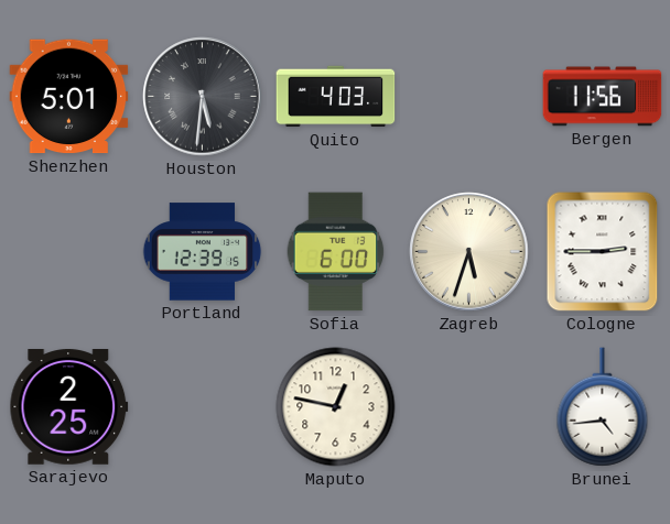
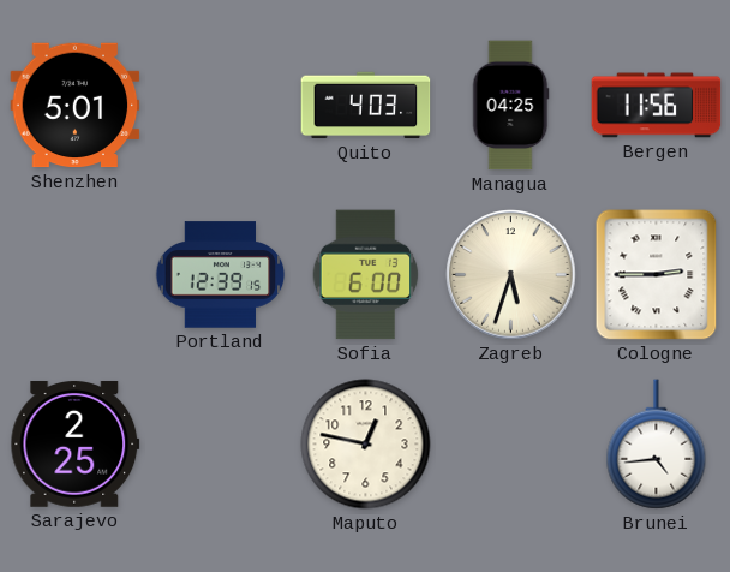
Houston: 5:31 -> none (203, 97)
Managua: none -> 04:25 (510, 106)
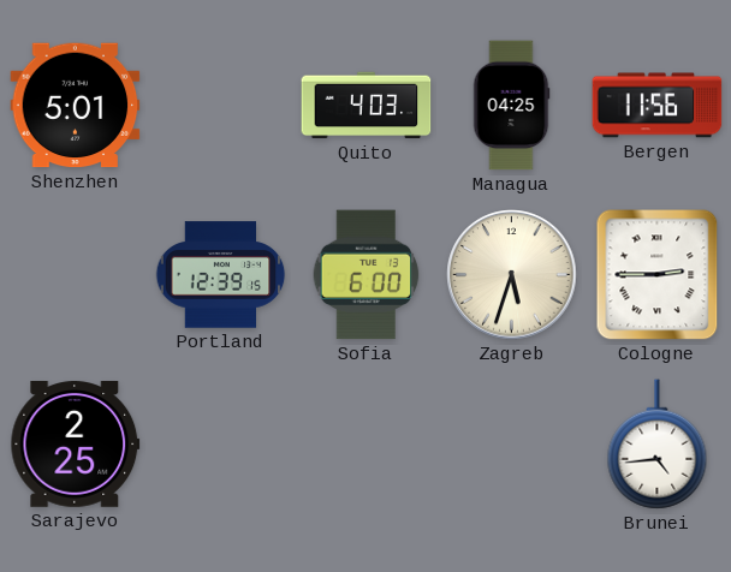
Maputo: 12:47 -> none (366, 445)
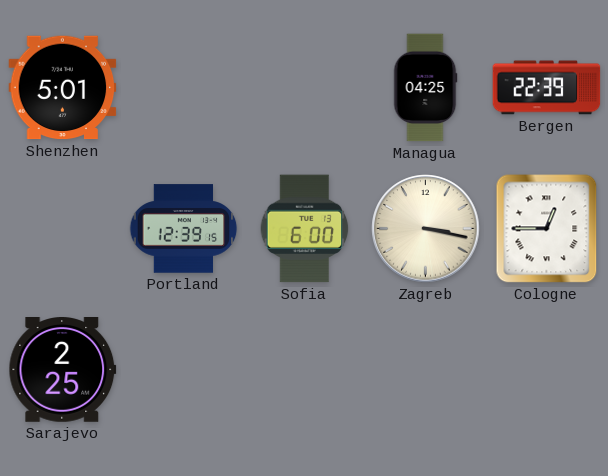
Quito: 4:03 -> none (367, 106)
Bergen: 11:56 -> 22:39 (547, 88)
Zagreb: 5:33 -> 3:17 (426, 229)
Cologne: 2:45 -> 12:45 (547, 229)
Brunei: 4:44 -> none (658, 445)
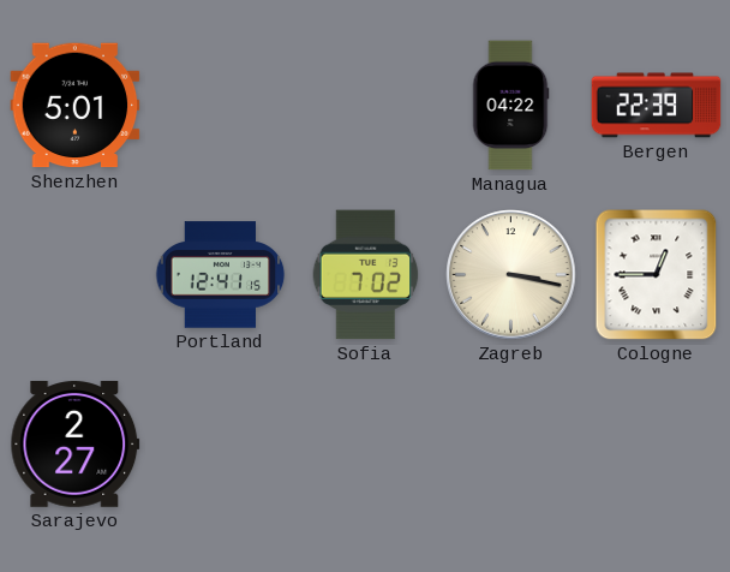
Managua: 04:25 -> 04:22 (510, 106)
Portland: 12:39 -> 12:41 (221, 275)
Sofia: 6:00 -> 7:02 (366, 275)
Sarajevo: 2:25 -> 2:27 (76, 445)
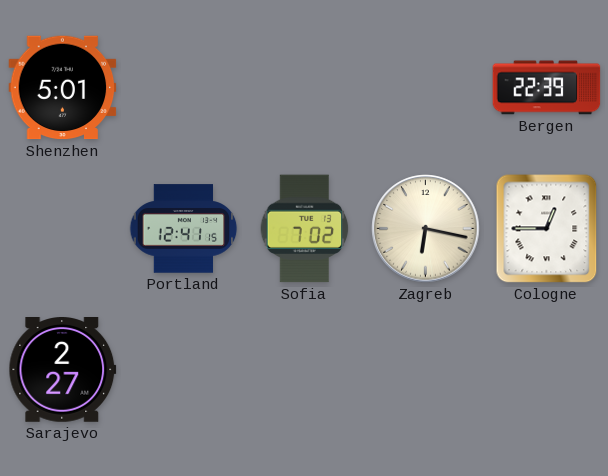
Managua: 04:22 -> none (510, 106)
Zagreb: 3:17 -> 6:17 (426, 229)
